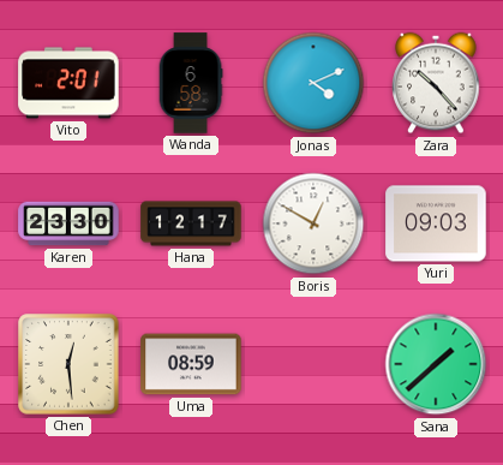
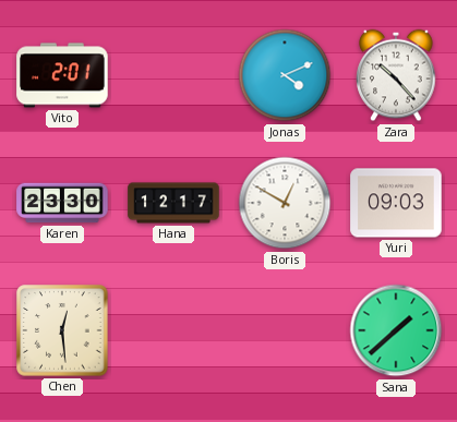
Wanda: 6:58 -> none (191, 83)
Uma: 08:59 -> none (191, 364)
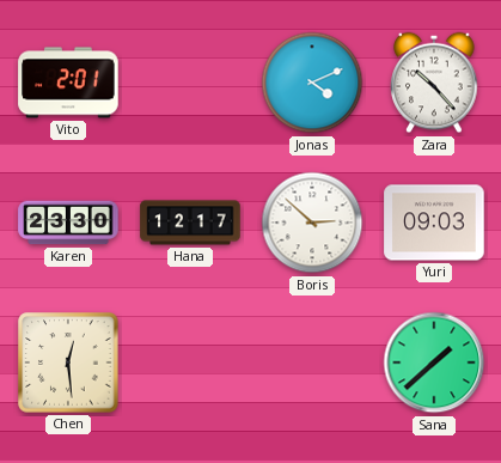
Boris: 12:50 -> 2:52 (312, 223)
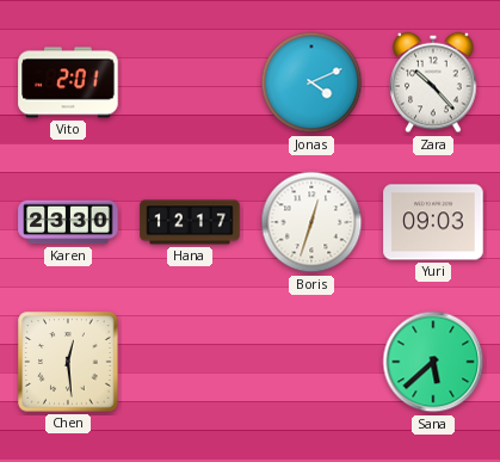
Boris: 2:52 -> 12:33 (311, 222)
Sana: 1:38 -> 5:38 (433, 362)
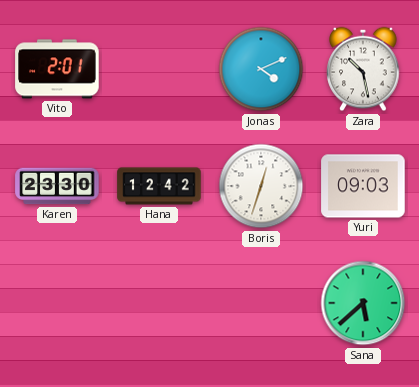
Zara: 10:23 -> 10:28 (363, 69)
Hana: 12:17 -> 12:42 (159, 186)
Chen: 12:29 -> none (68, 362)
